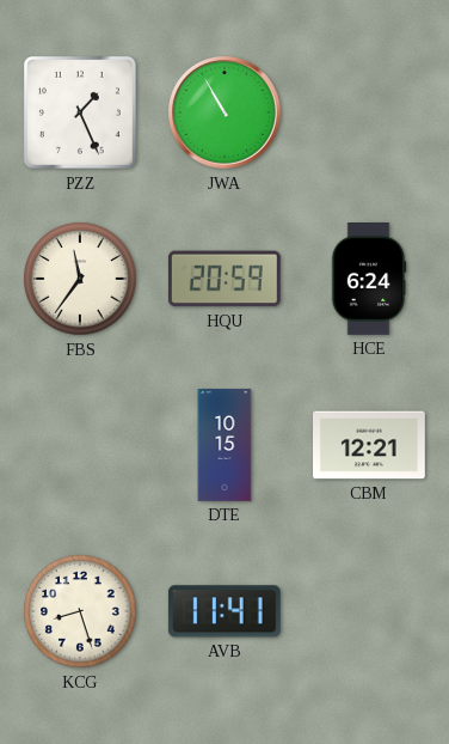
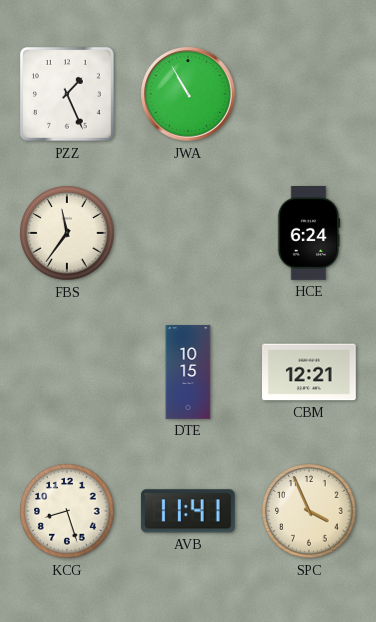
HQU: 20:59 -> none (224, 279)
SPC: none -> 3:56 (309, 511)
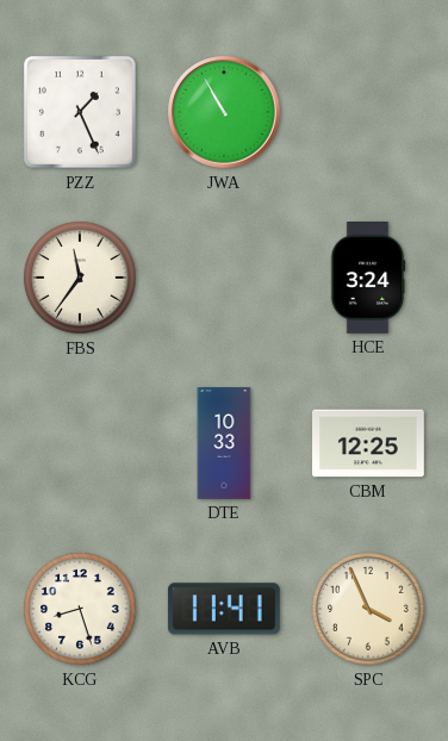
HCE: 6:24 -> 3:24 (368, 279)
DTE: 10:15 -> 10:33 (224, 443)
CBM: 12:21 -> 12:25 (369, 443)
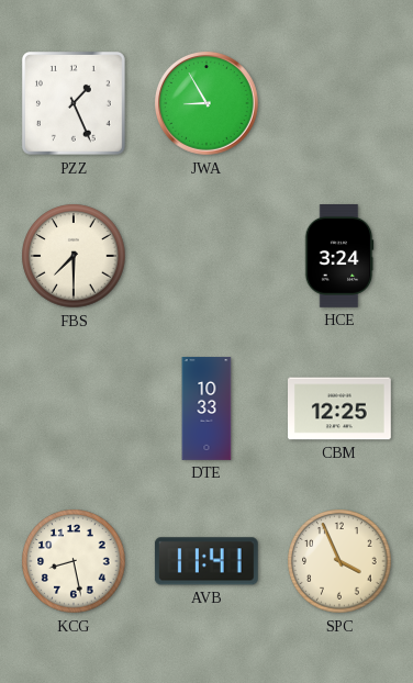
JWA: 10:55 -> 8:55 (208, 104)
FBS: 11:36 -> 7:30 (74, 256)
KCG: 8:27 -> 8:28 (74, 561)
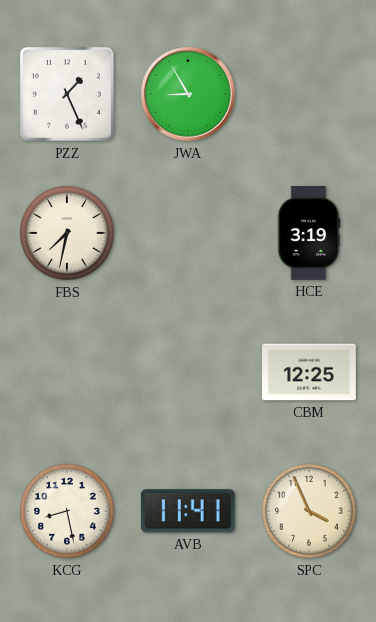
FBS: 7:30 -> 7:32 (67, 233)
HCE: 3:24 -> 3:19 (309, 234)
DTE: 10:33 -> none (206, 408)
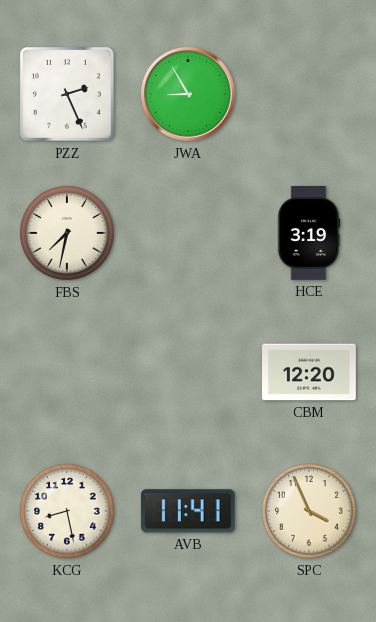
PZZ: 1:26 -> 2:26 (67, 94)
CBM: 12:25 -> 12:20 (310, 372)
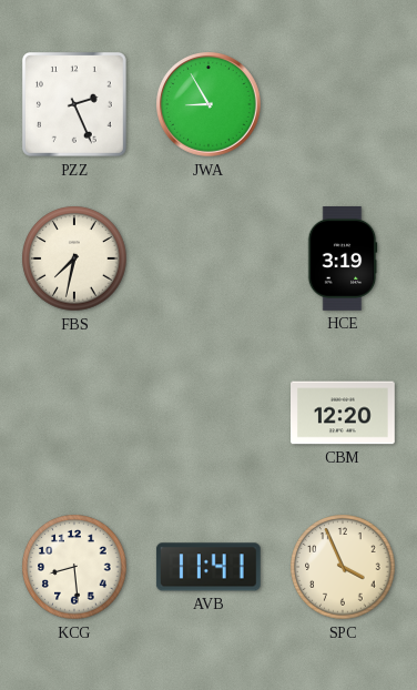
KCG: 8:28 -> 8:29 (74, 567)
